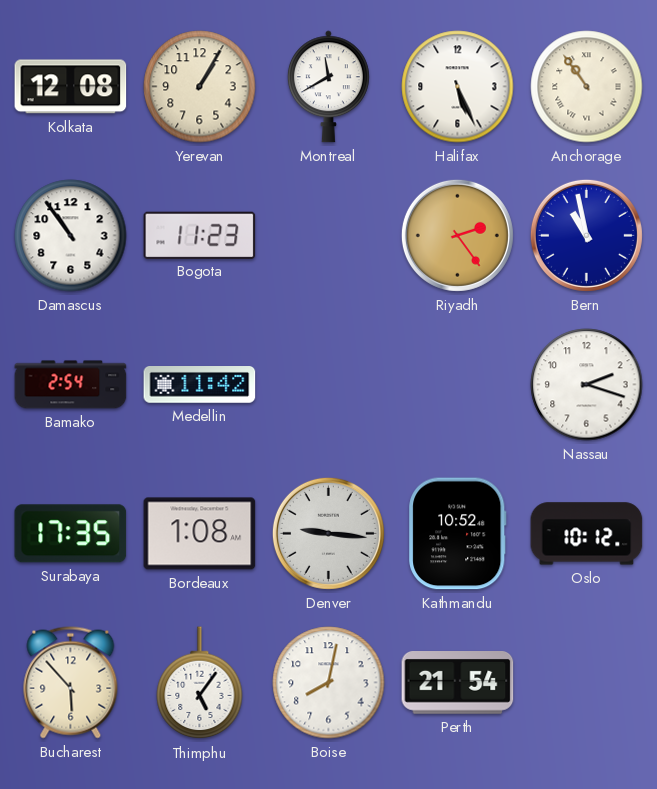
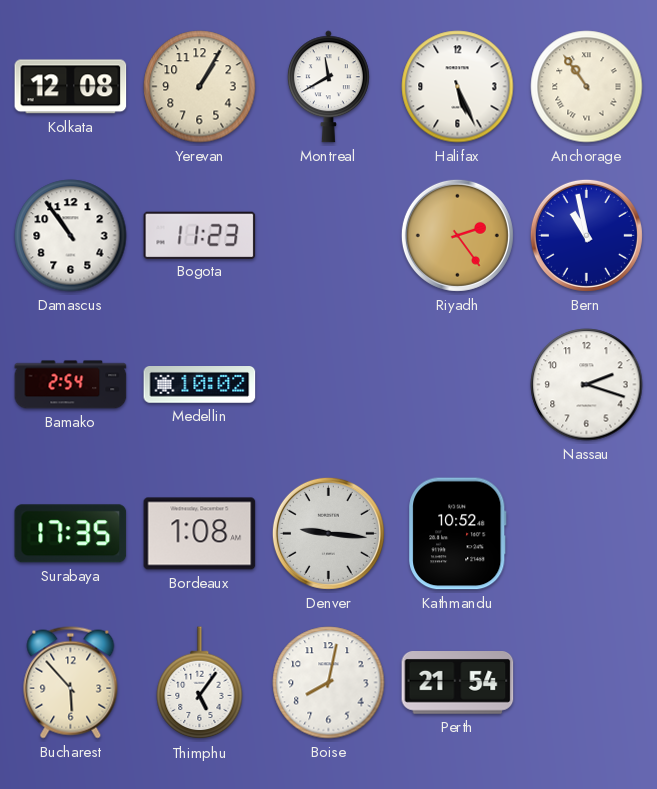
Medellin: 11:42 -> 10:02 (200, 385)
Oslo: 10:12 -> none (587, 534)
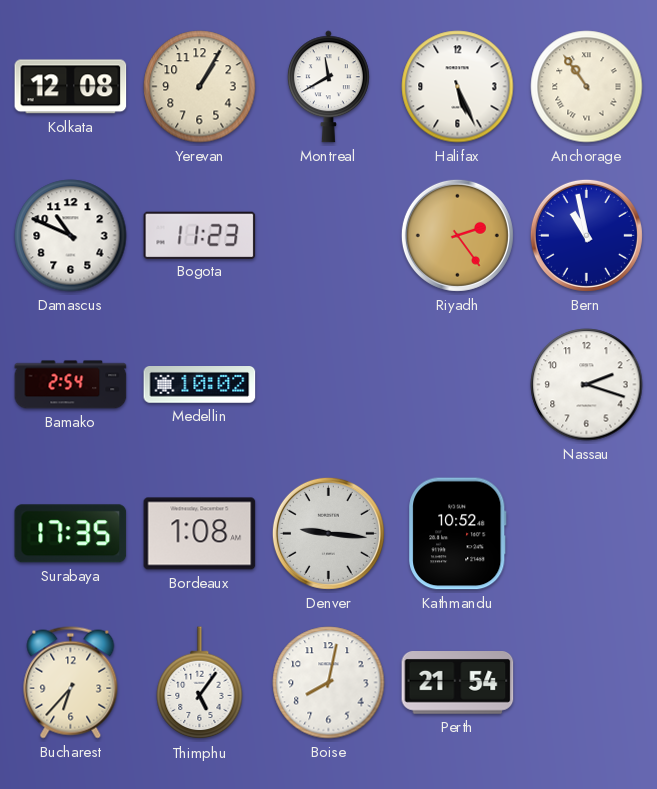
Damascus: 10:54 -> 10:49 (71, 236)
Bucharest: 5:53 -> 6:37 (71, 683)
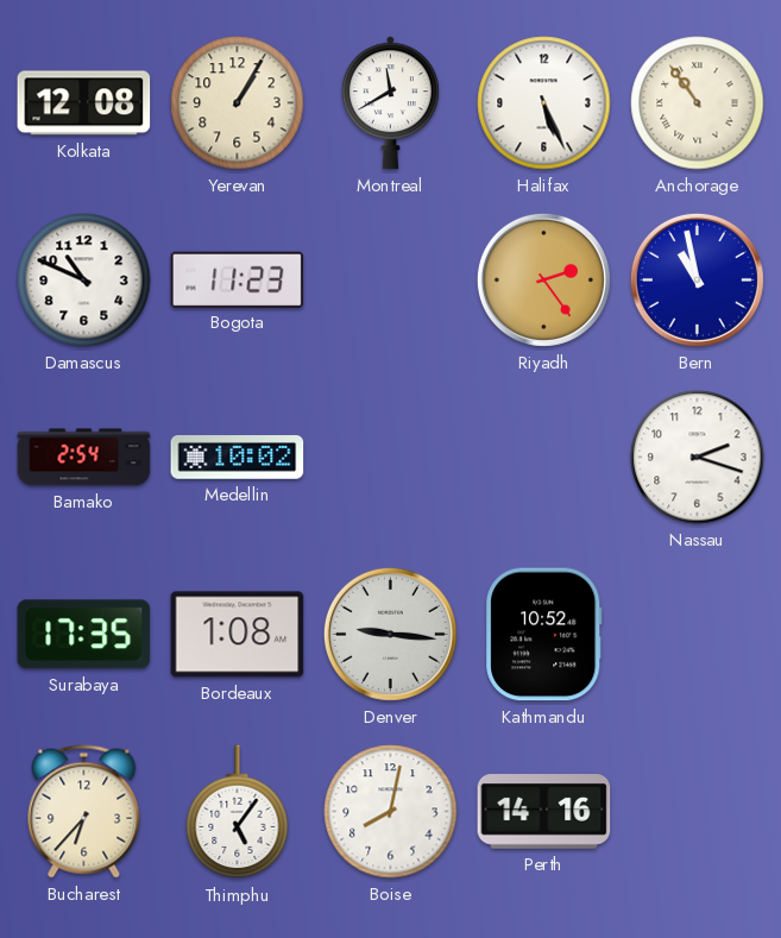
Perth: 21:54 -> 14:16 (544, 812)
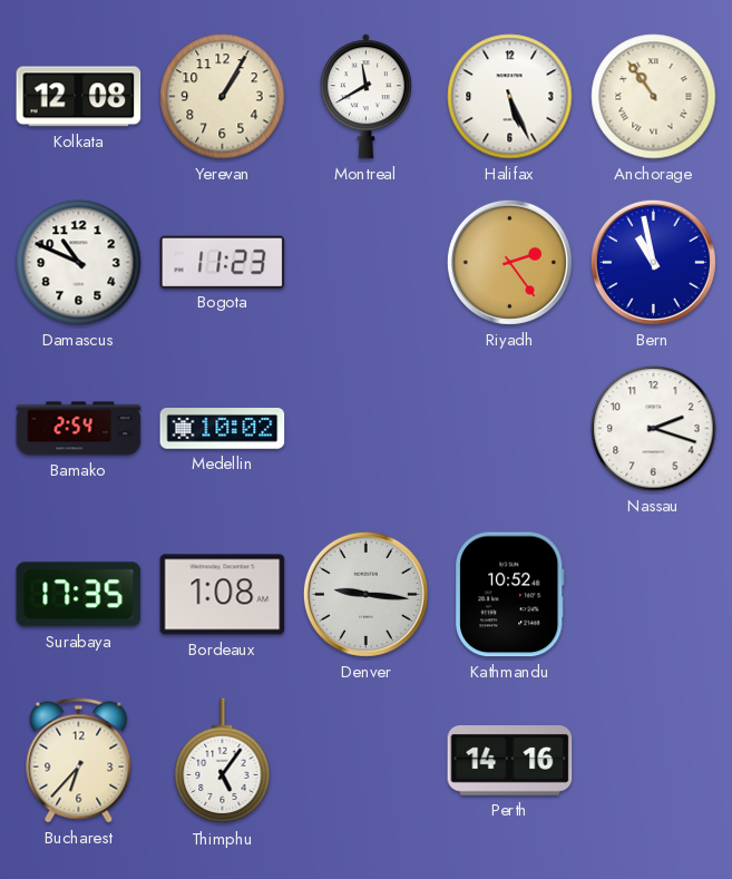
Boise: 8:02 -> none (391, 812)
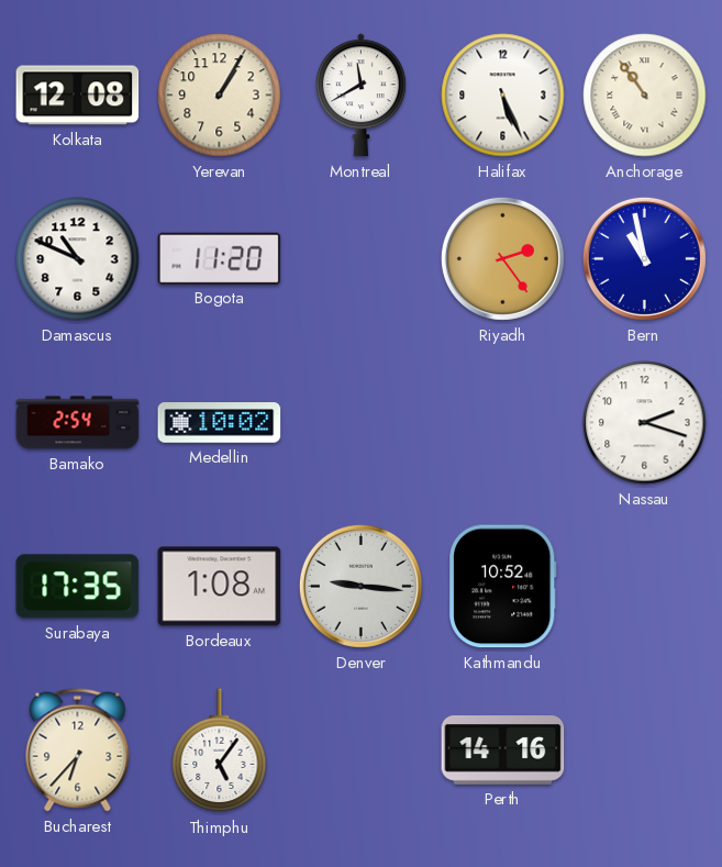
Bogota: 11:23 -> 11:20 (220, 258)
